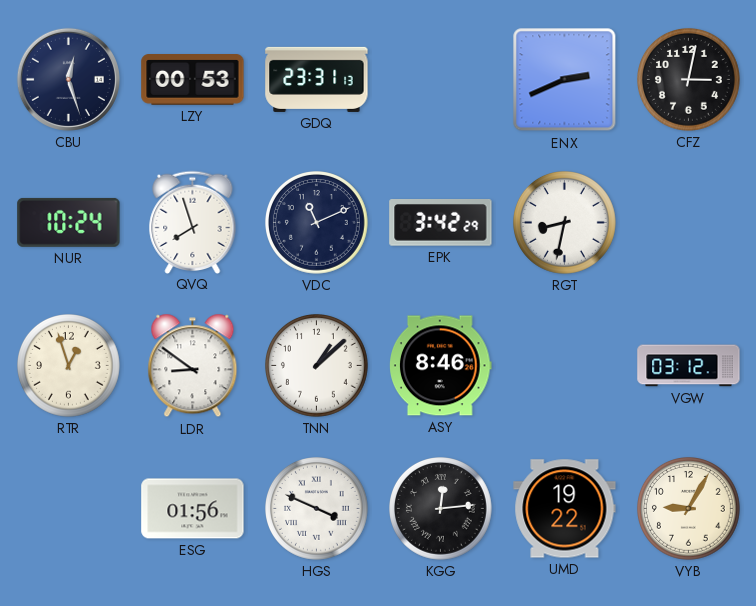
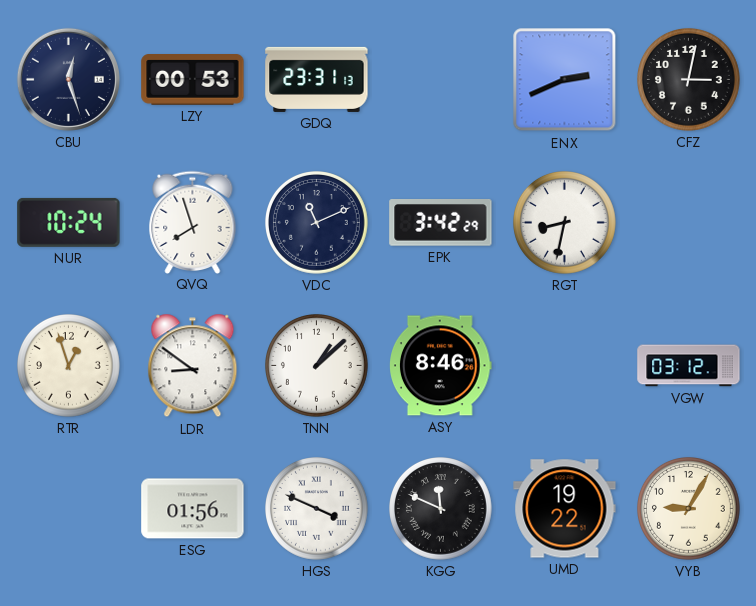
KGG: 12:14 -> 11:49 (441, 509)
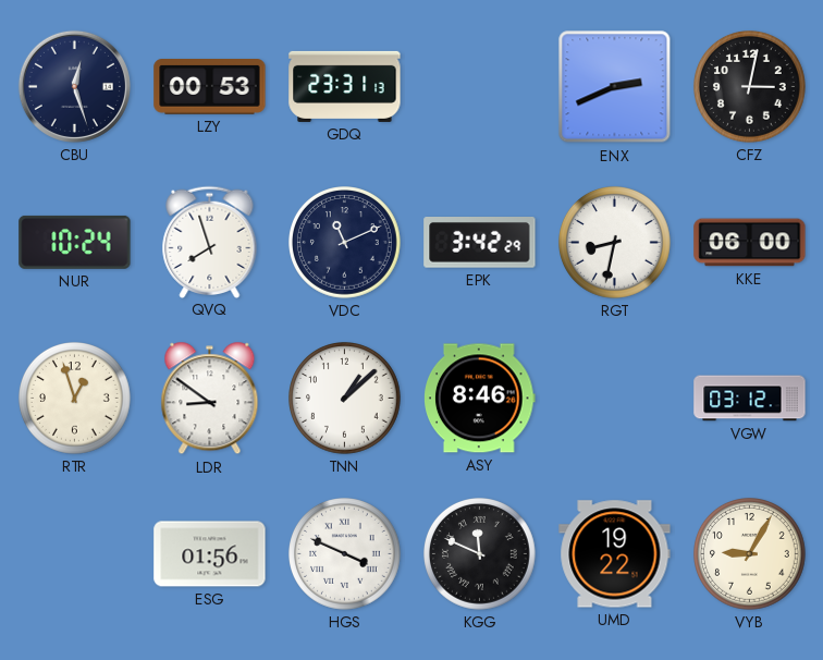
KKE: none -> 06:00 (750, 243)
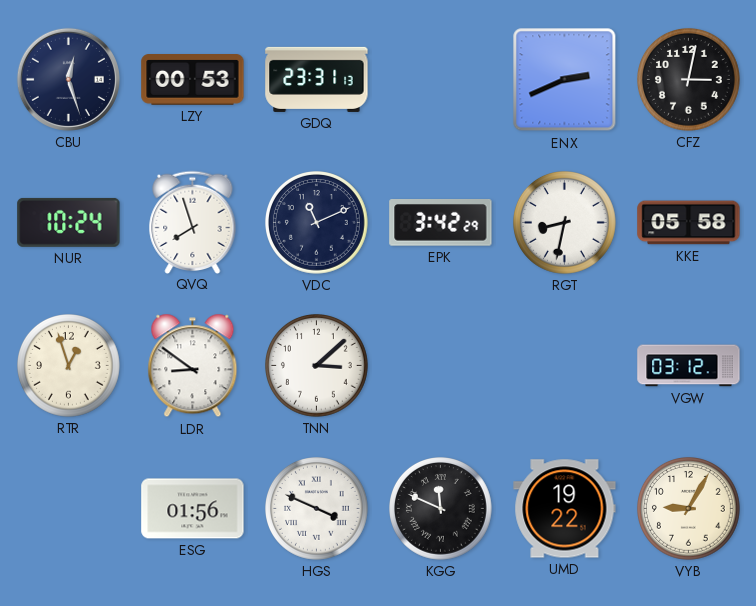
KKE: 06:00 -> 05:58 (689, 223)
TNN: 1:08 -> 3:08 (317, 366)
ASY: 8:46 -> none (480, 399)
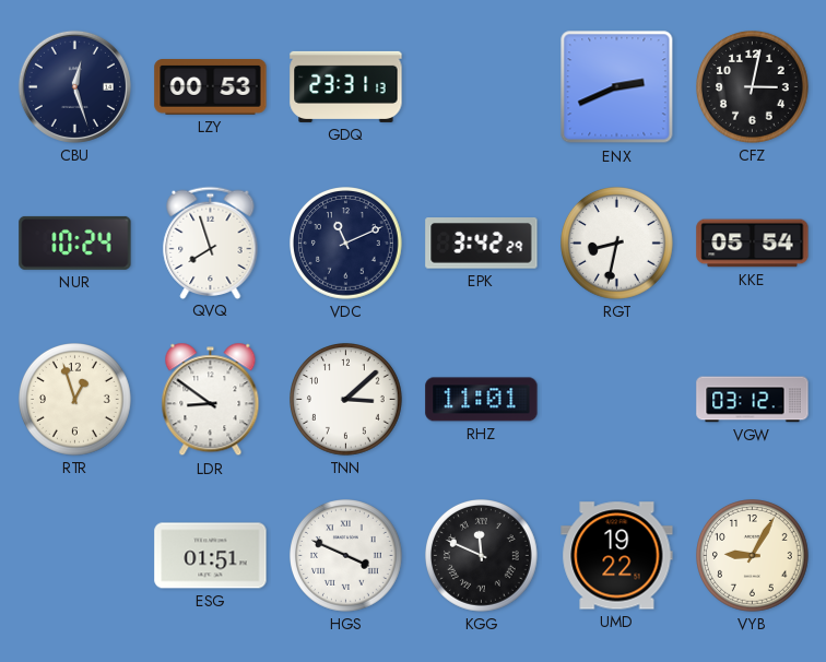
KKE: 05:58 -> 05:54 (753, 244)
RHZ: none -> 11:01 (482, 400)
ESG: 01:56 -> 01:51 (211, 556)
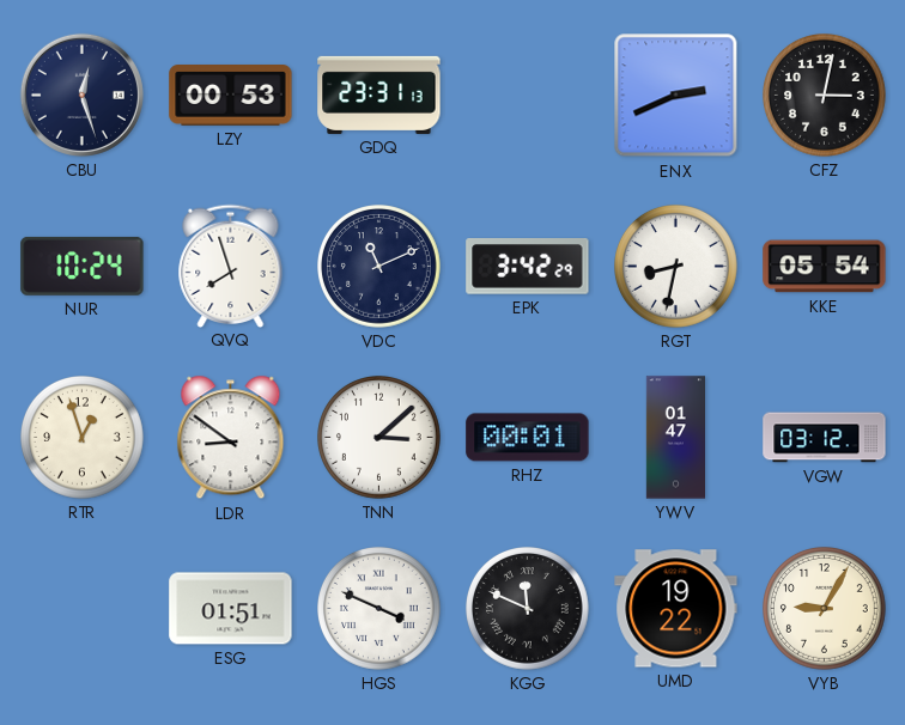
RHZ: 11:01 -> 00:01 (528, 438)
YWV: none -> 01:47 (675, 438)
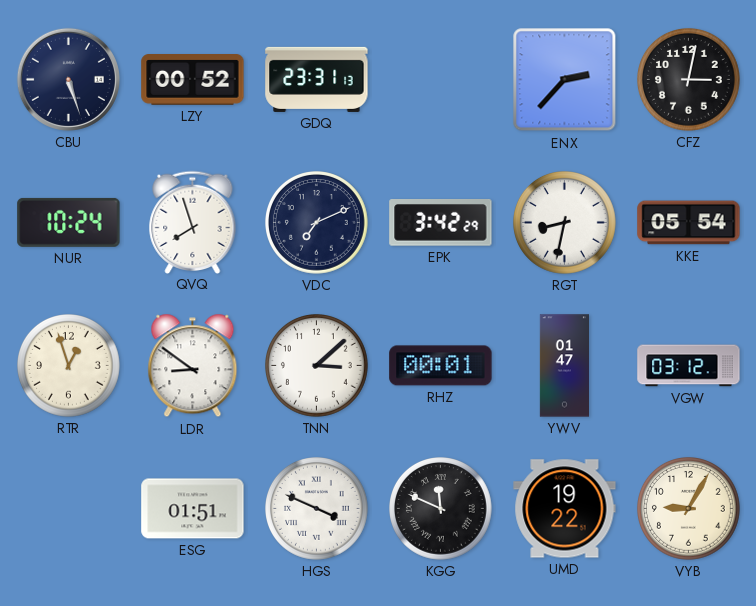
CBU: 12:27 -> 5:27 (68, 79)
LZY: 00:53 -> 00:52 (193, 80)
ENX: 2:41 -> 2:37 (565, 80)
VDC: 11:11 -> 7:11 (317, 223)
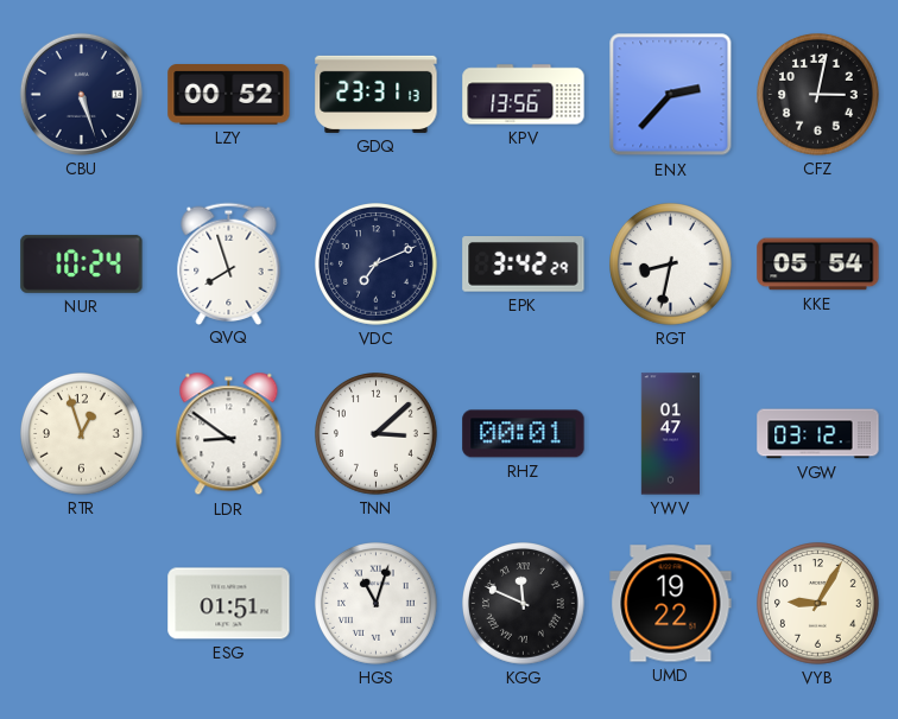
KPV: none -> 13:56 (524, 95)
HGS: 3:49 -> 11:03 (377, 604)
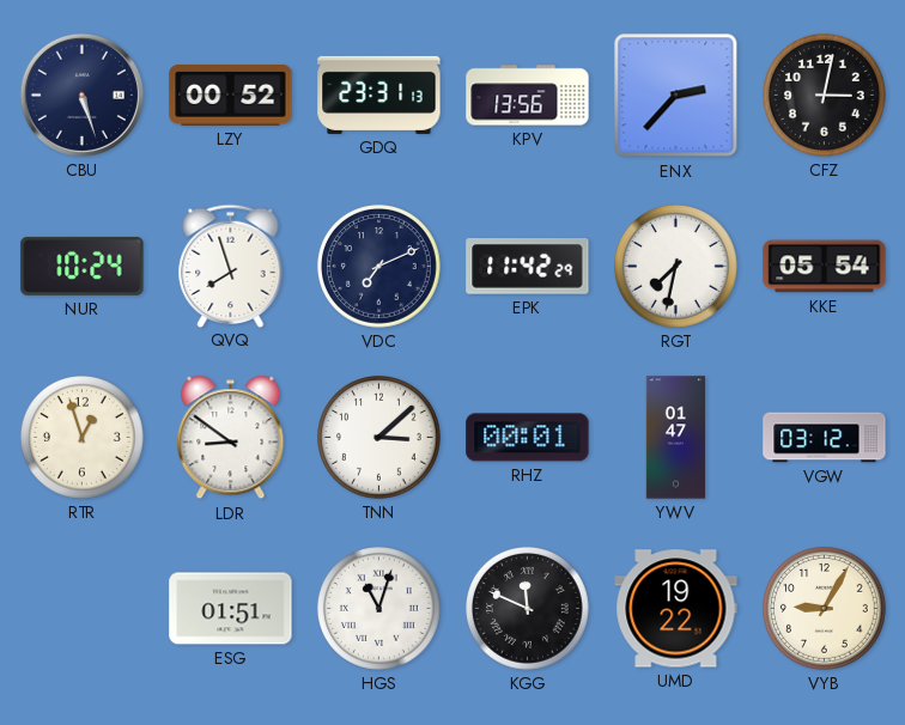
EPK: 3:42 -> 11:42 (528, 267)
RGT: 8:32 -> 7:32 (676, 267)
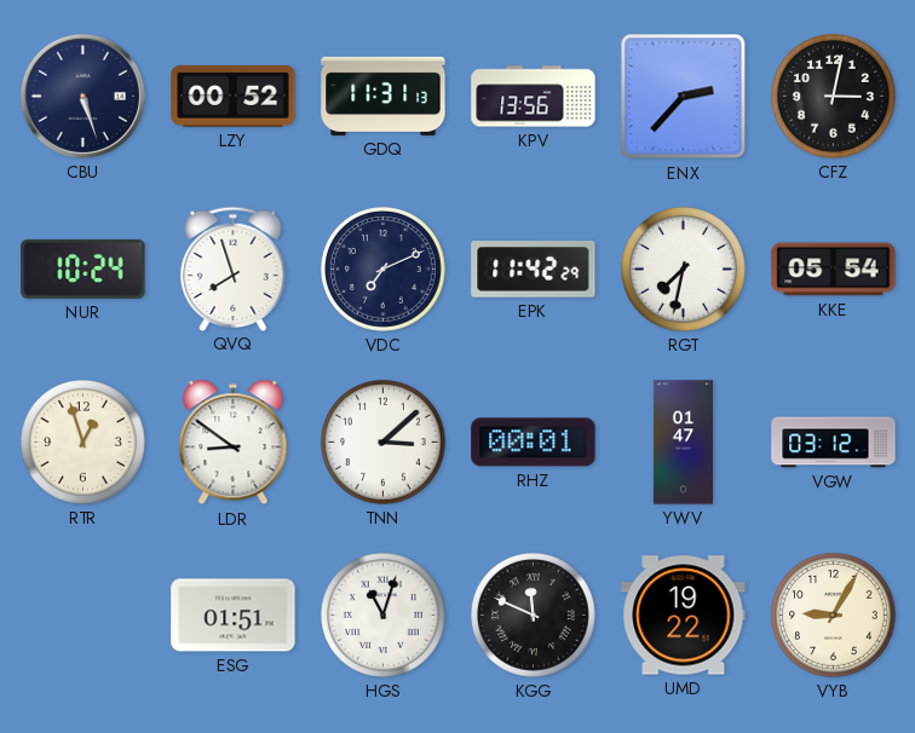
GDQ: 23:31 -> 11:31 (384, 96)
